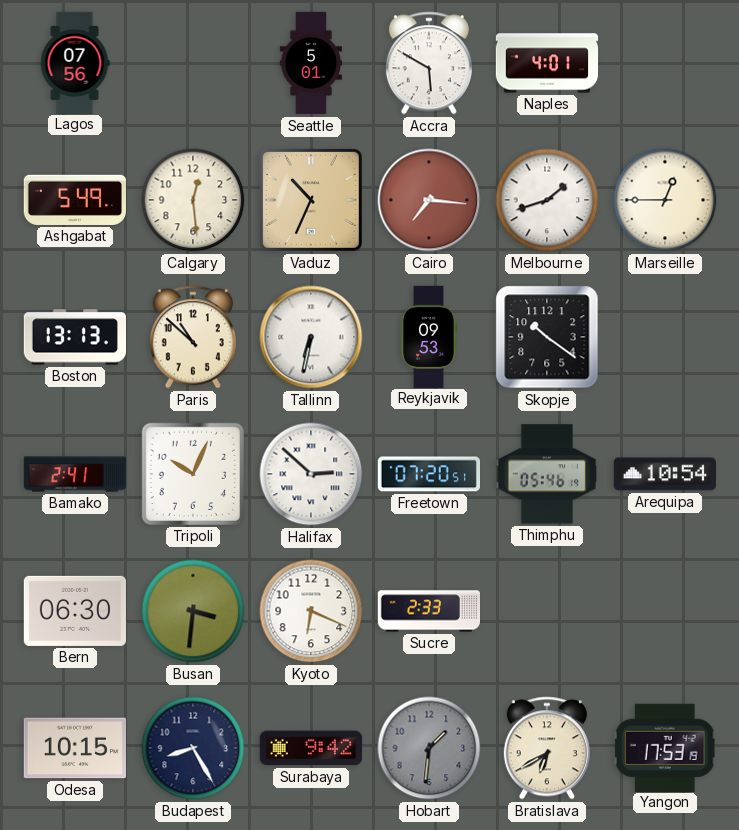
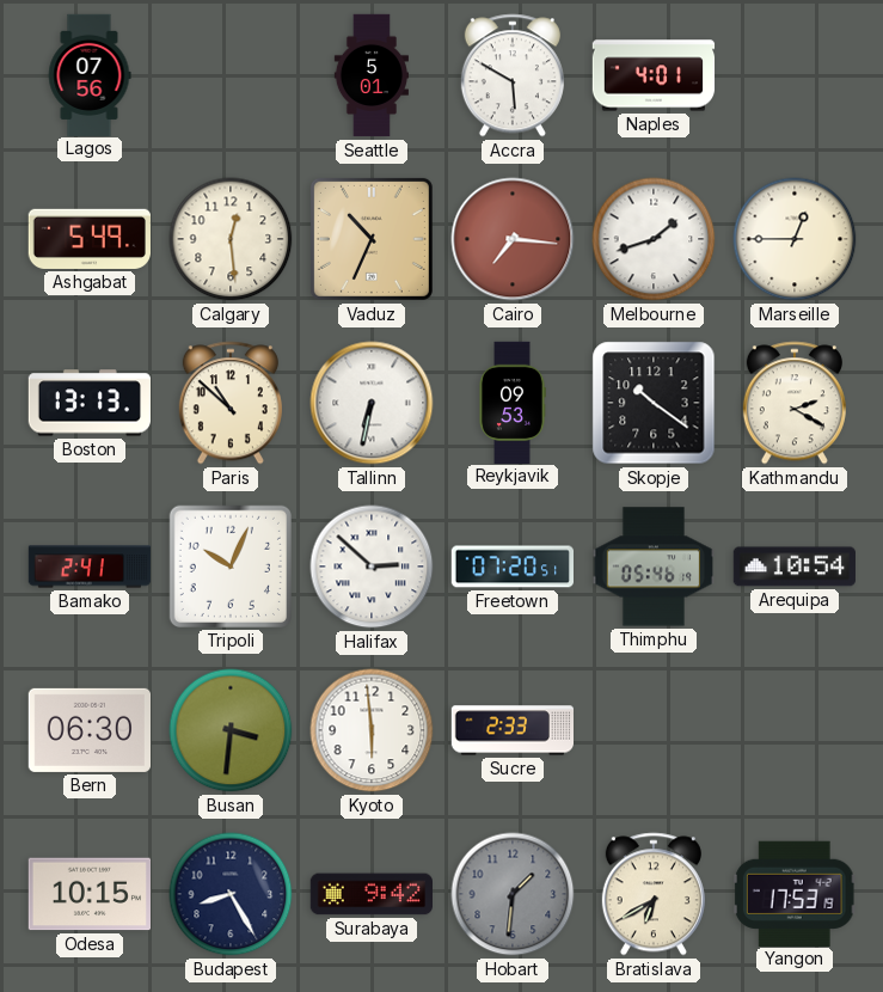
Kathmandu: none -> 2:20 (795, 403)
Kyoto: 6:19 -> 5:59 (372, 730)
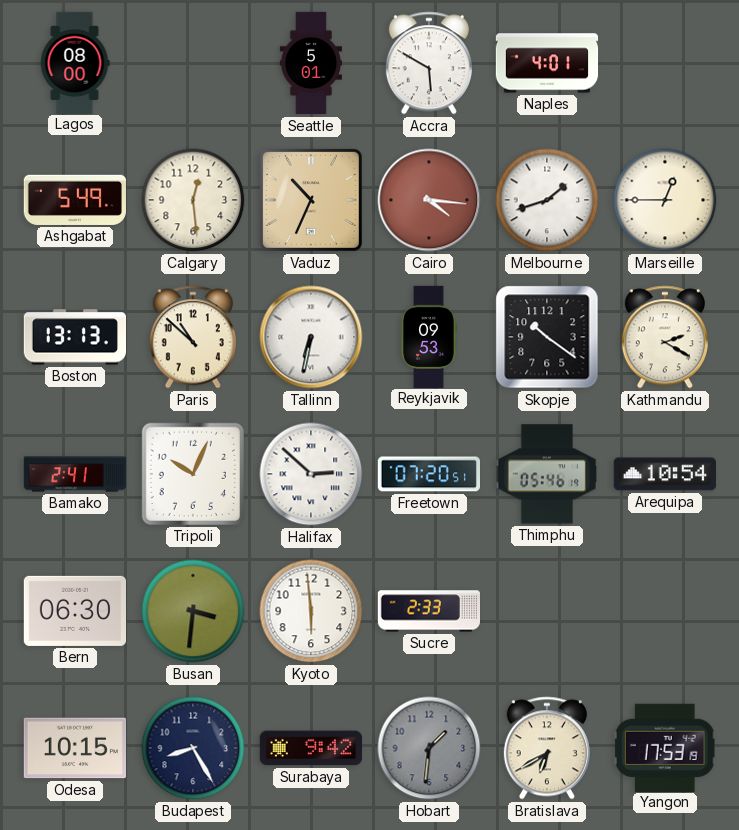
Lagos: 07:56 -> 08:00 (75, 62)
Cairo: 7:16 -> 4:16 (429, 200)
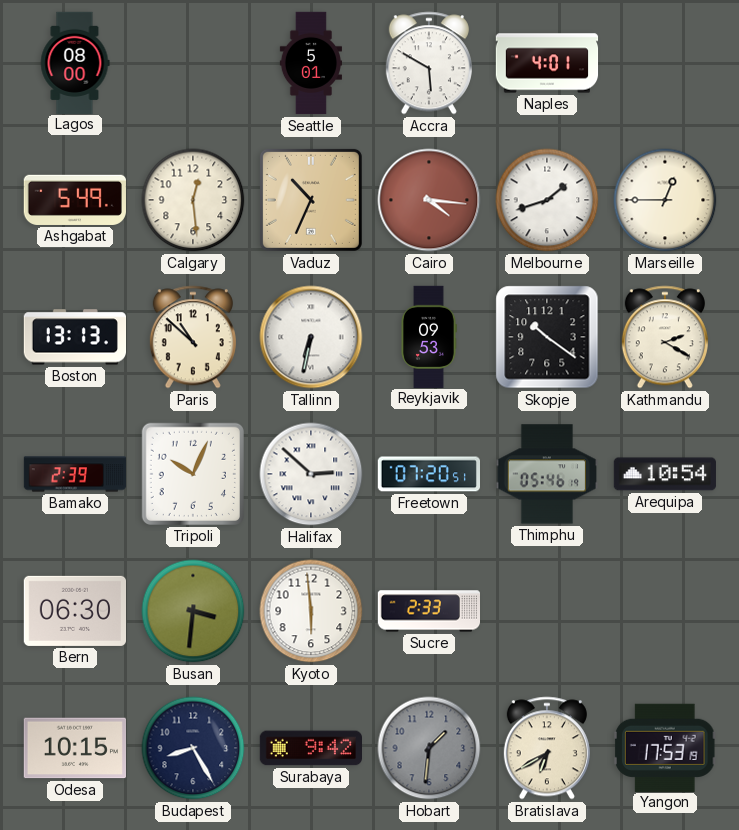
Bamako: 2:41 -> 2:39 (75, 474)
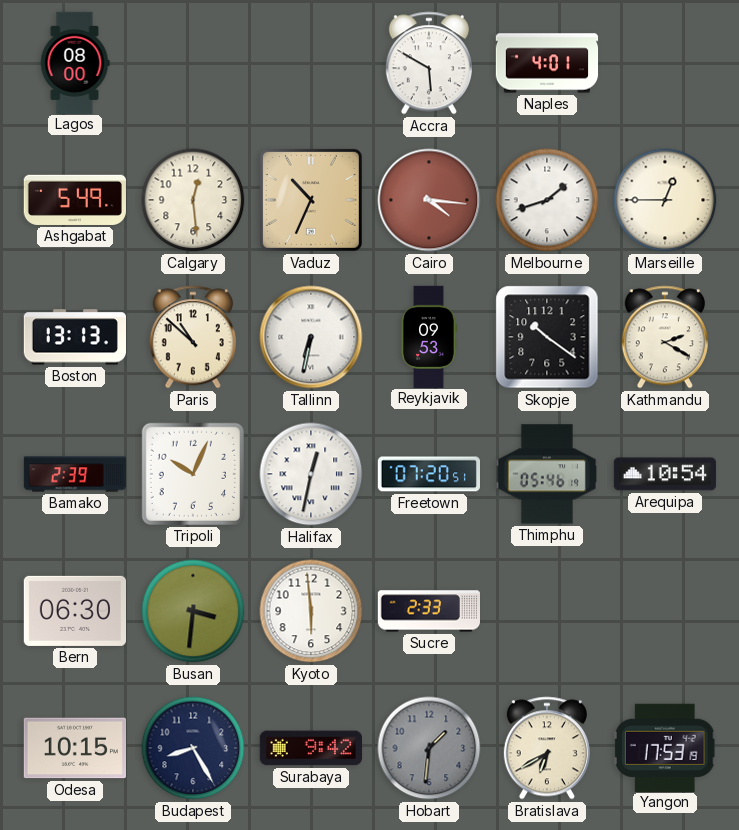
Seattle: 5:01 -> none (311, 63)
Halifax: 2:52 -> 12:32 (311, 474)
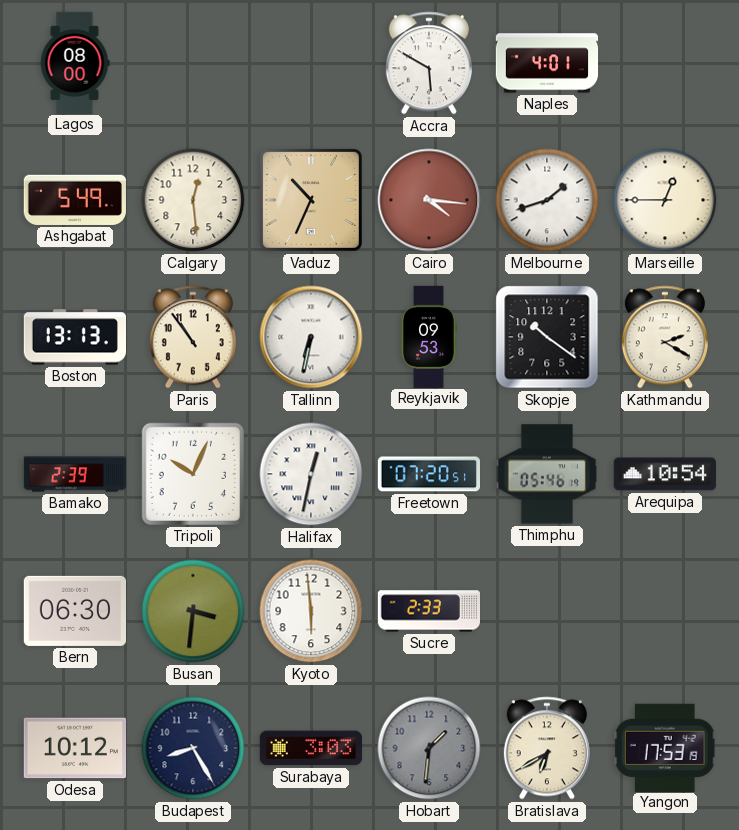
Paris: 10:52 -> 10:54 (193, 337)
Odesa: 10:15 -> 10:12 (74, 748)
Surabaya: 9:42 -> 3:03 (310, 748)
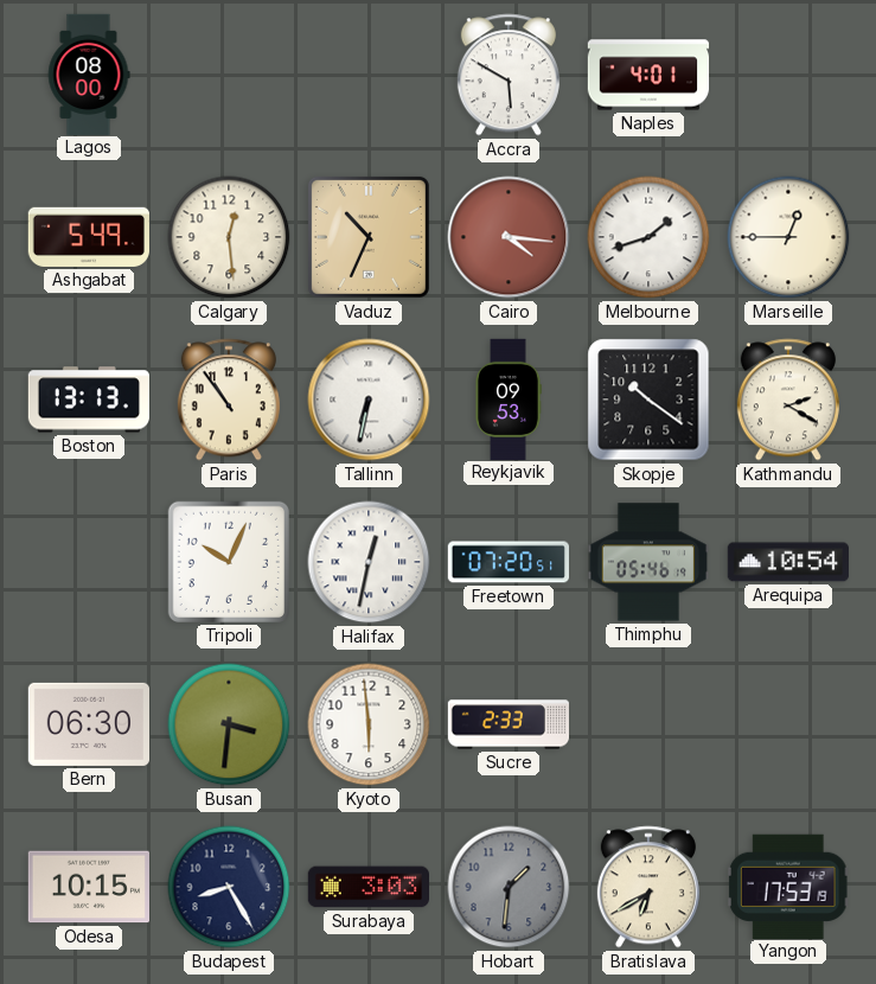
Bamako: 2:39 -> none (75, 474)
Odesa: 10:12 -> 10:15 (88, 887)
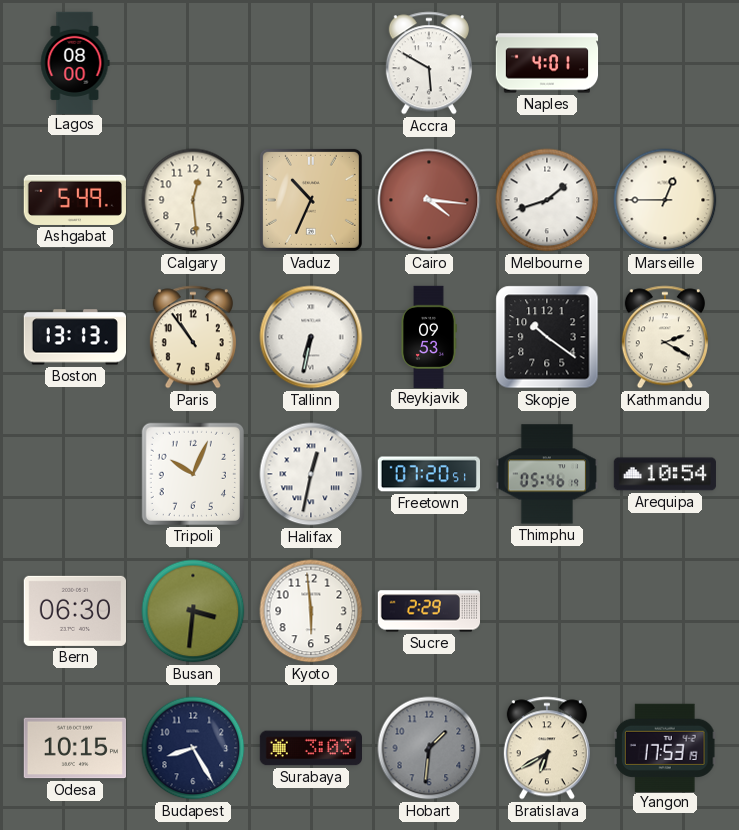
Sucre: 2:33 -> 2:29 (429, 611)
